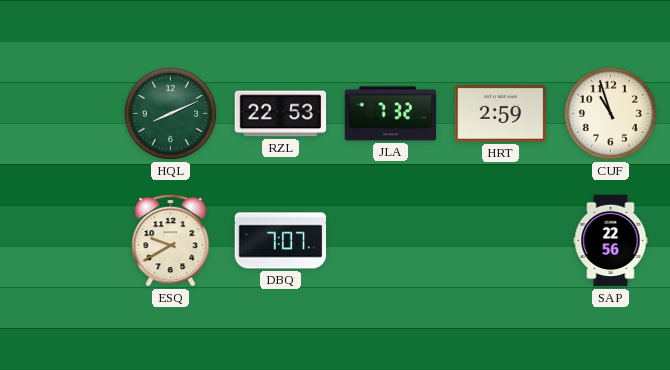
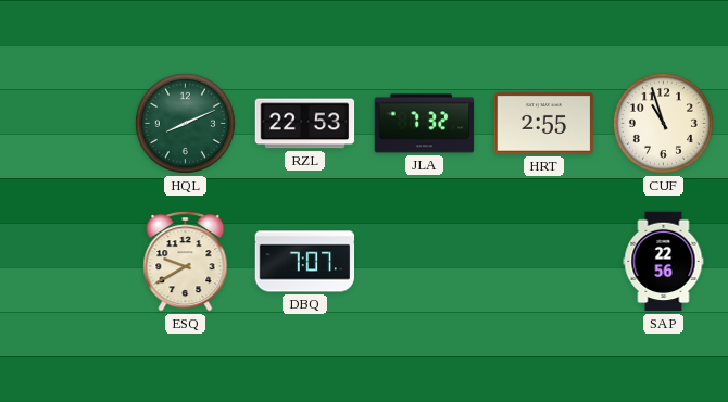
HRT: 2:59 -> 2:55 (544, 124)
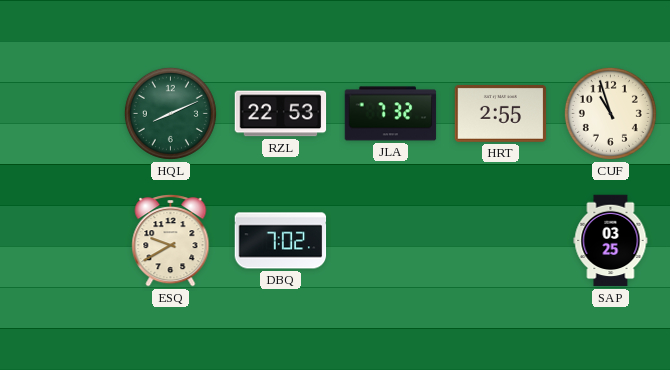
DBQ: 7:07 -> 7:02 (281, 241)
SAP: 22:56 -> 03:25 (611, 241)
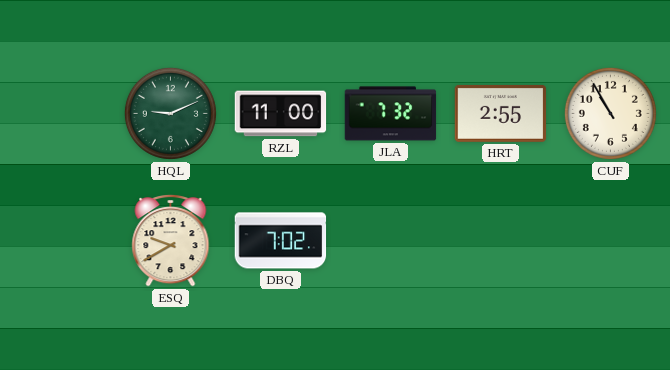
HQL: 8:11 -> 9:11 (170, 113)
RZL: 22:53 -> 11:00 (281, 114)
CUF: 10:57 -> 10:55 (610, 113)
SAP: 03:25 -> none (611, 241)
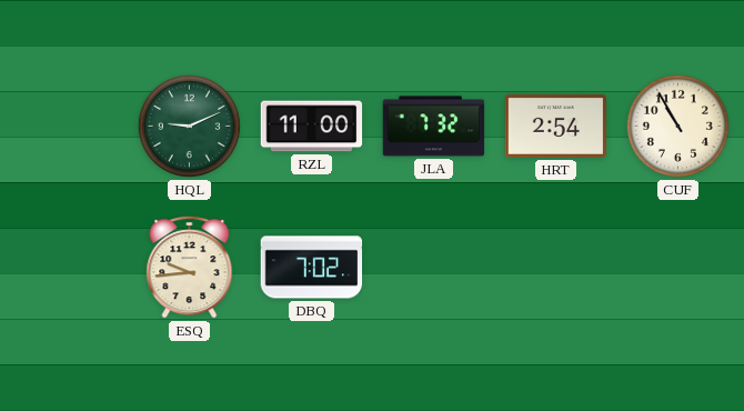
HRT: 2:55 -> 2:54 (556, 127)
ESQ: 9:40 -> 9:44 (190, 268)
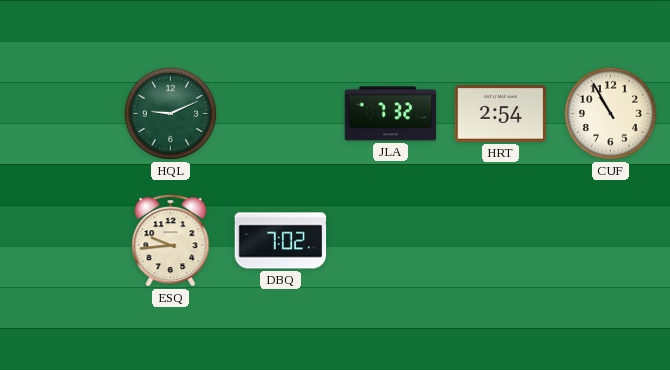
RZL: 11:00 -> none (312, 127)
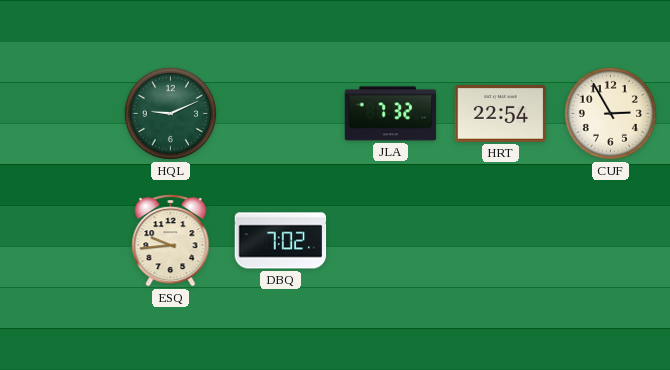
HRT: 2:54 -> 22:54 (501, 114)
CUF: 10:55 -> 2:55 (610, 113)
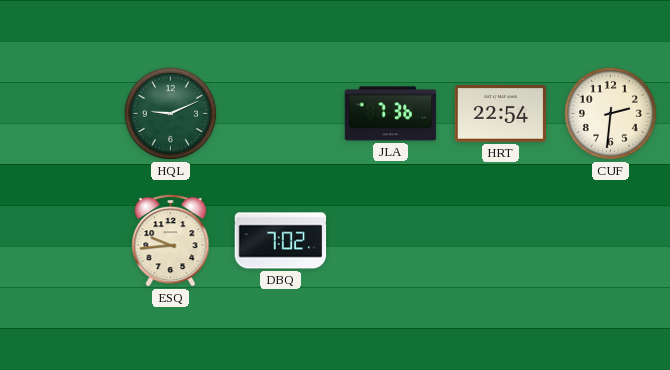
JLA: 7:32 -> 7:36 (391, 114)
CUF: 2:55 -> 2:31 (610, 113)
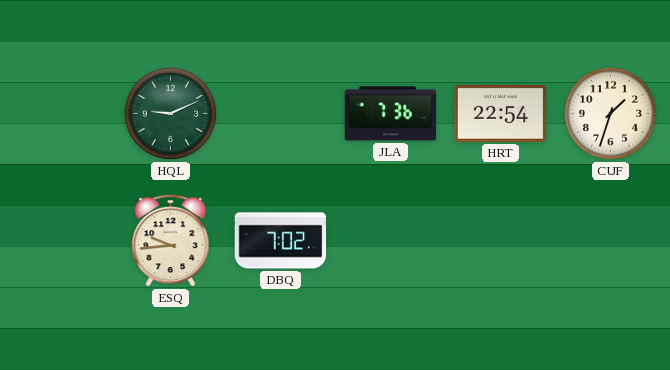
CUF: 2:31 -> 1:33 (610, 113)
